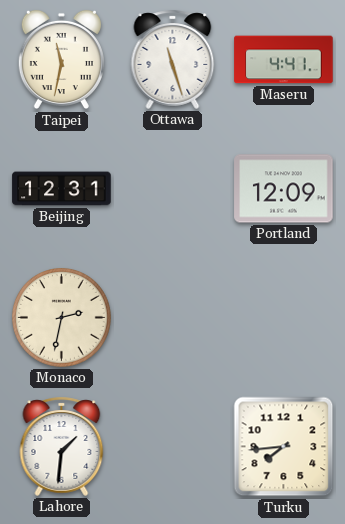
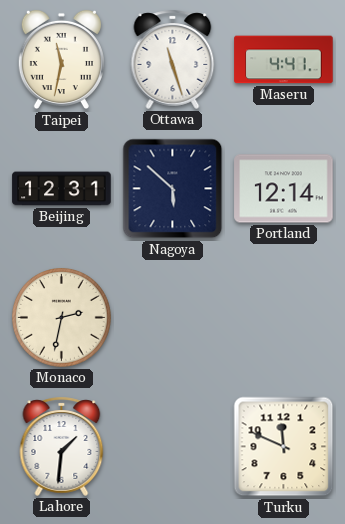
Nagoya: none -> 5:52 (173, 189)
Portland: 12:09 -> 12:14 (284, 189)
Turku: 7:44 -> 11:49 (284, 447)
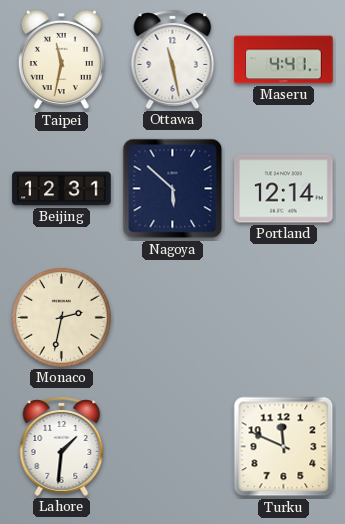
Ottawa: 11:27 -> 11:28 (173, 59)
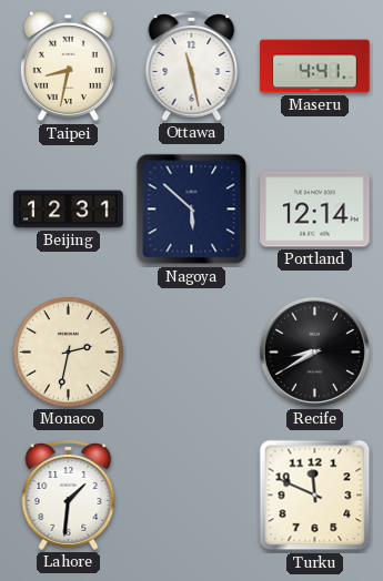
Taipei: 11:32 -> 8:32 (68, 67)
Recife: none -> 8:40 (314, 351)
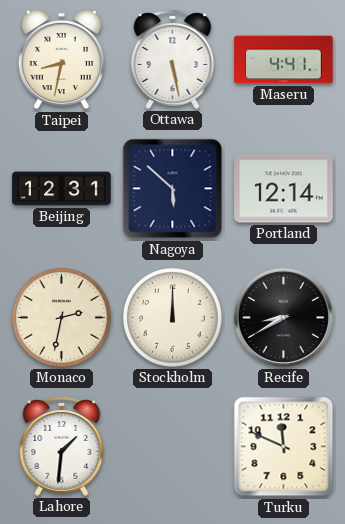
Ottawa: 11:28 -> 5:28 (173, 59)
Stockholm: none -> 12:00 (173, 318)
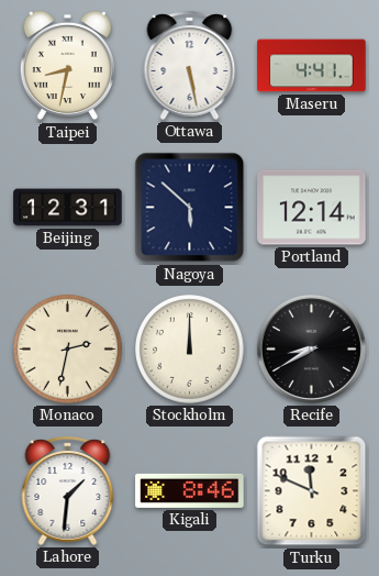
Kigali: none -> 8:46 (190, 490)
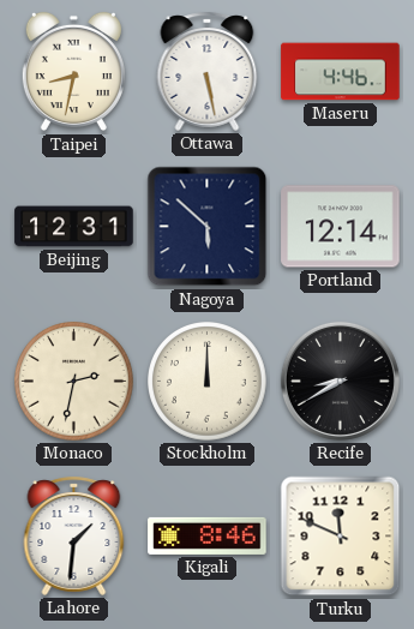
Maseru: 4:41 -> 4:46 (341, 72)
